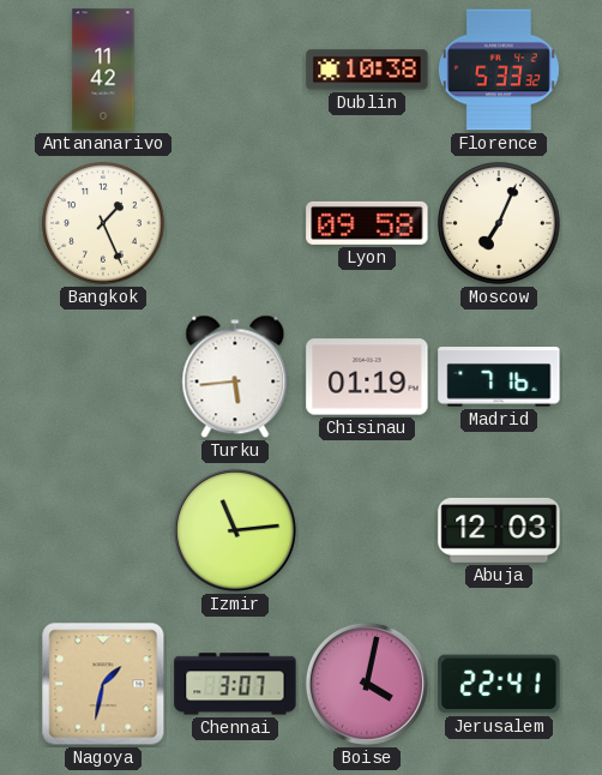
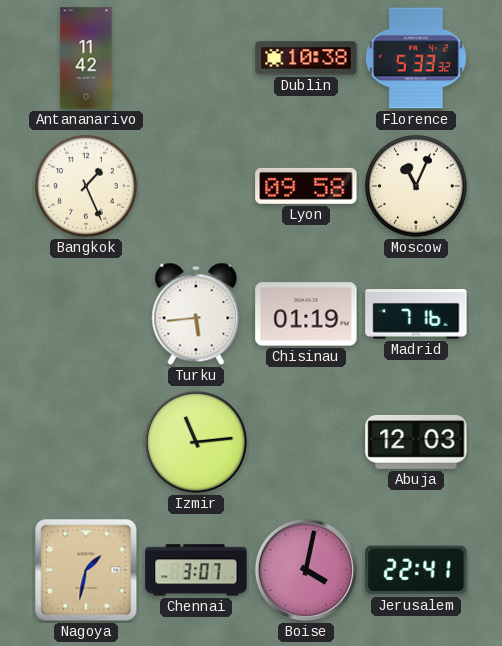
Moscow: 7:04 -> 11:04 (417, 187)
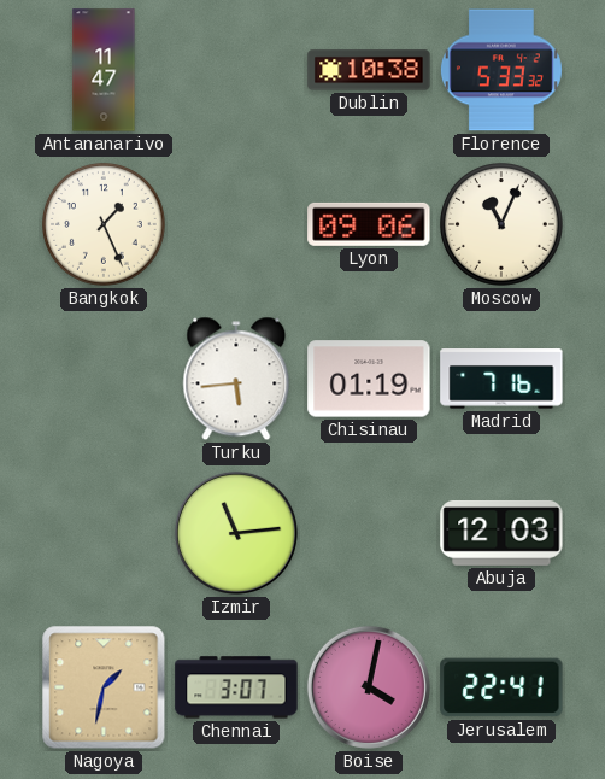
Antananarivo: 11:42 -> 11:47 (104, 70)
Lyon: 09:58 -> 09:06 (369, 224)
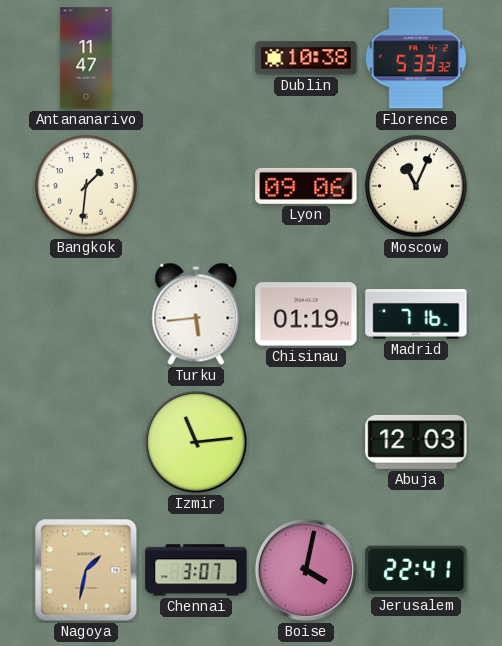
Bangkok: 1:26 -> 1:31 (87, 187)
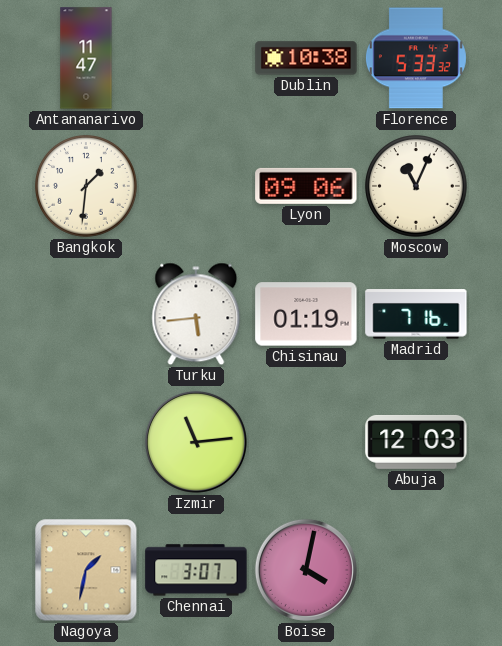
Jerusalem: 22:41 -> none (416, 570)
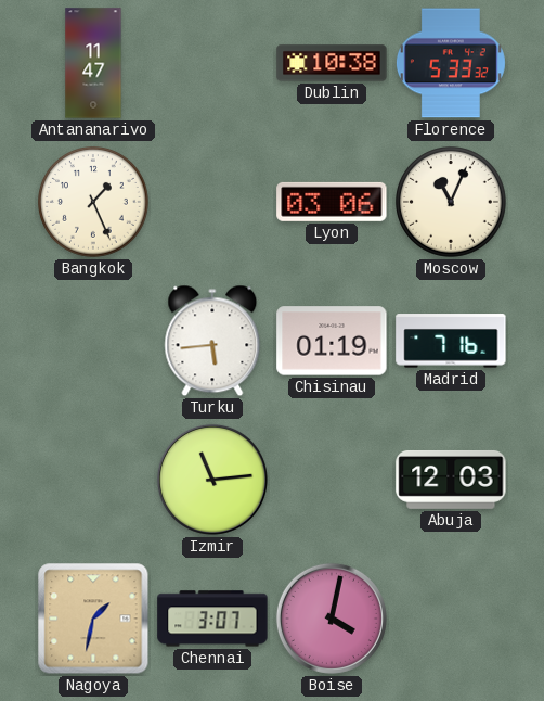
Bangkok: 1:31 -> 1:26 (94, 203)
Lyon: 09:06 -> 03:06 (332, 202)
